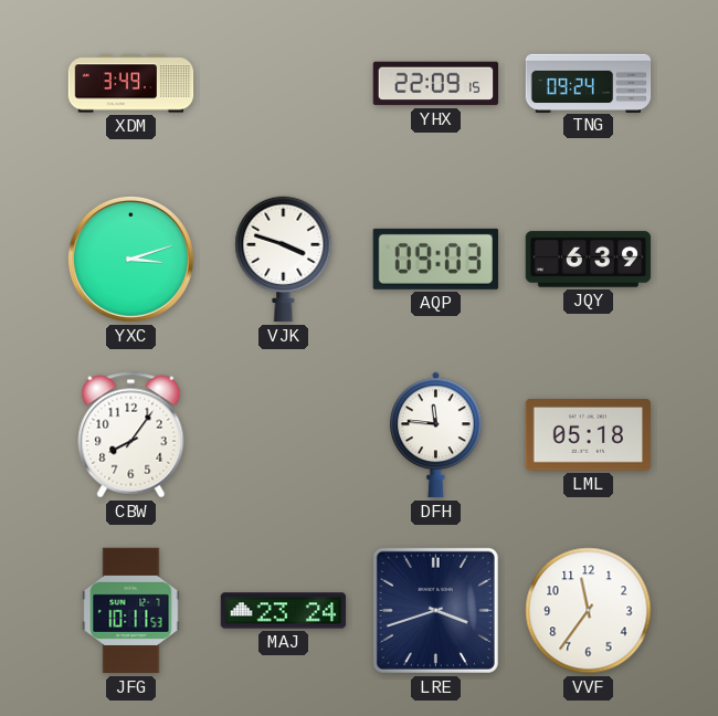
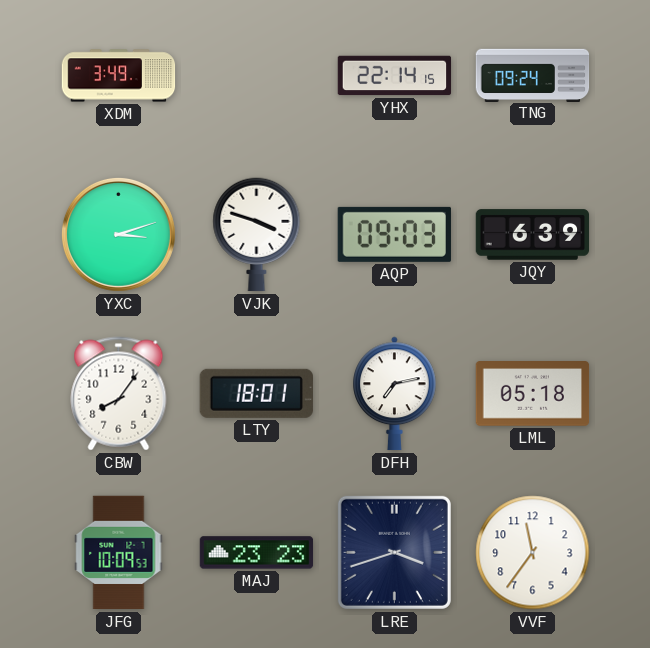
YHX: 22:09 -> 22:14 (395, 76)
LTY: none -> 18:01 (256, 393)
DFH: 11:46 -> 7:13 (395, 394)
JFG: 10:11 -> 10:09 (119, 553)
MAJ: 23:24 -> 23:23 (257, 553)
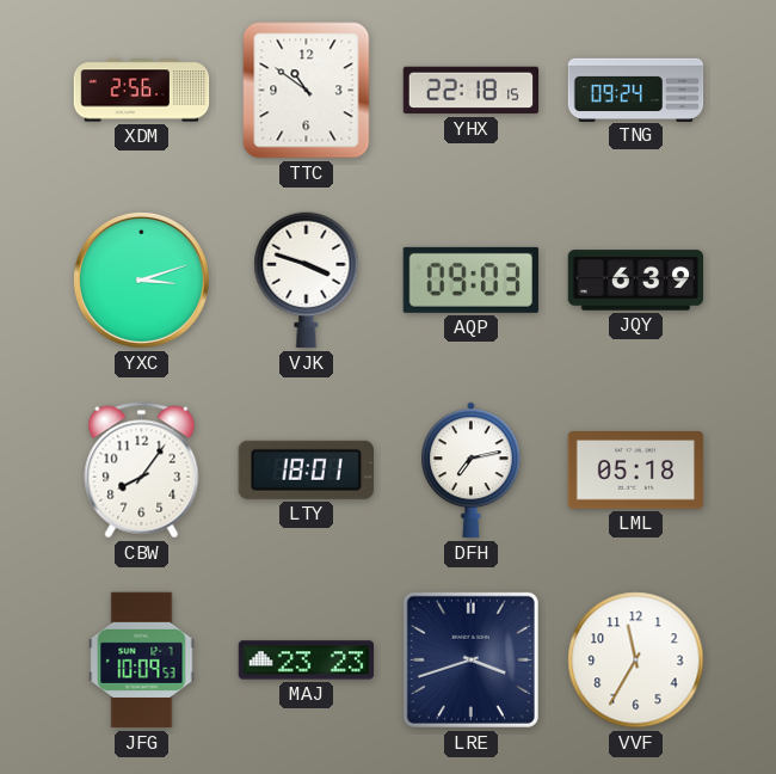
XDM: 3:49 -> 2:56 (142, 91)
TTC: none -> 10:51 (307, 91)
YHX: 22:14 -> 22:18 (472, 91)
VVF: 11:36 -> 11:35 (636, 661)
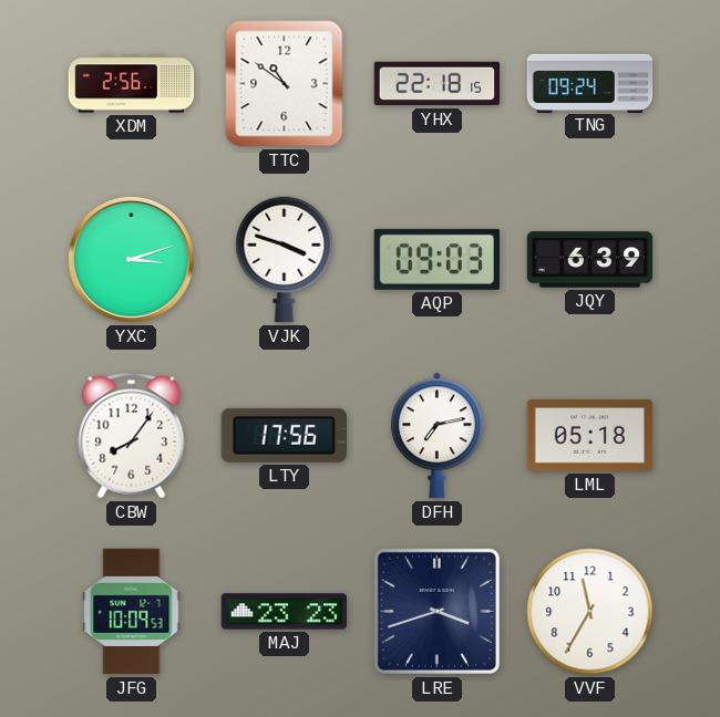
LTY: 18:01 -> 17:56 (284, 435)
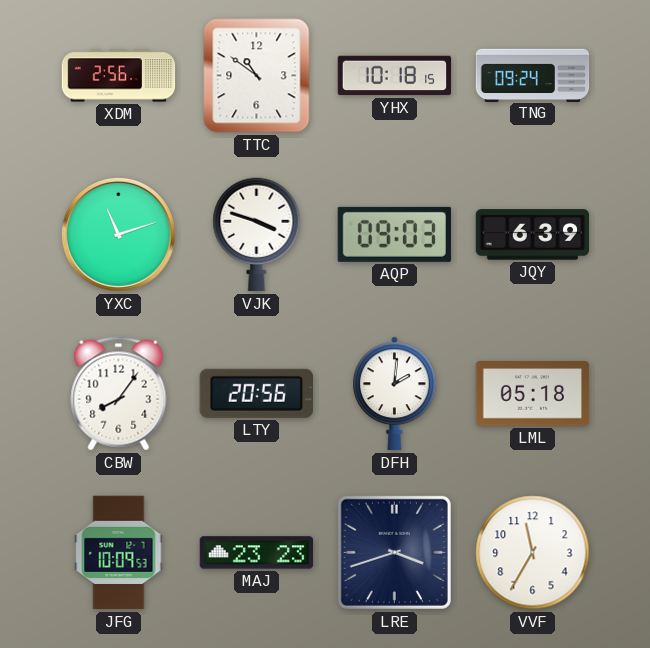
YHX: 22:18 -> 10:18 (395, 76)
YXC: 3:12 -> 11:12 (118, 234)
LTY: 17:56 -> 20:56 (256, 393)
DFH: 7:13 -> 2:01 (395, 394)
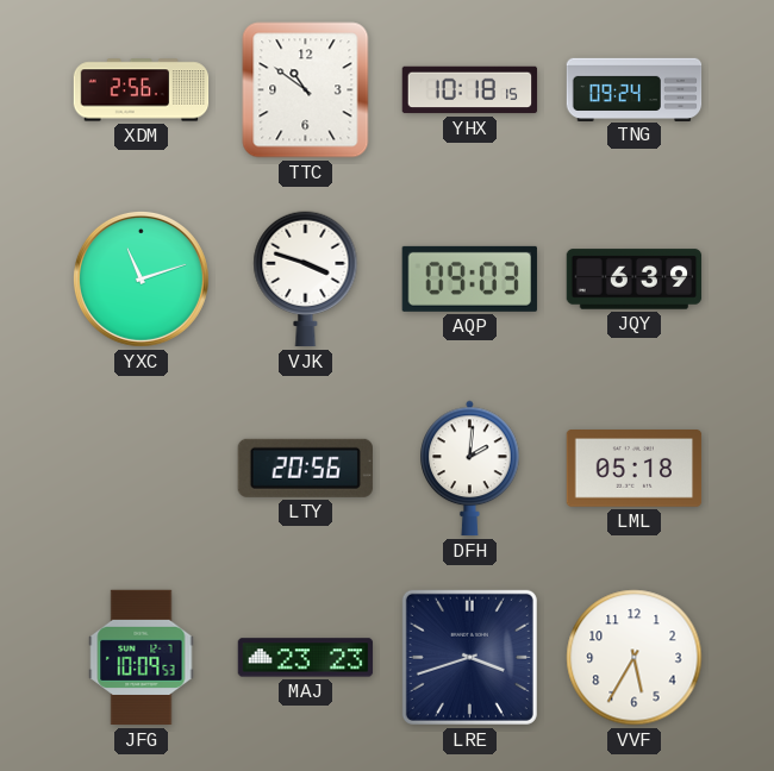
CBW: 8:06 -> none (119, 394)
VVF: 11:35 -> 5:35 (635, 658)
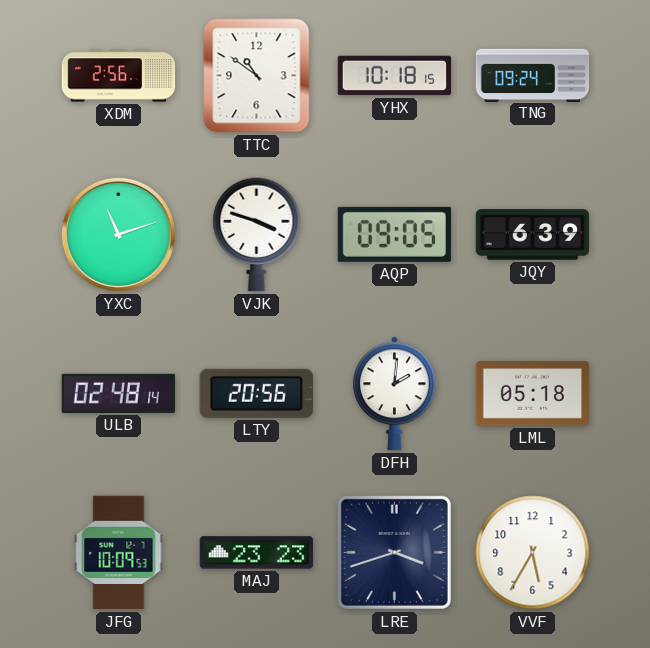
AQP: 09:03 -> 09:05 (394, 234)
ULB: none -> 02:48 (119, 393)
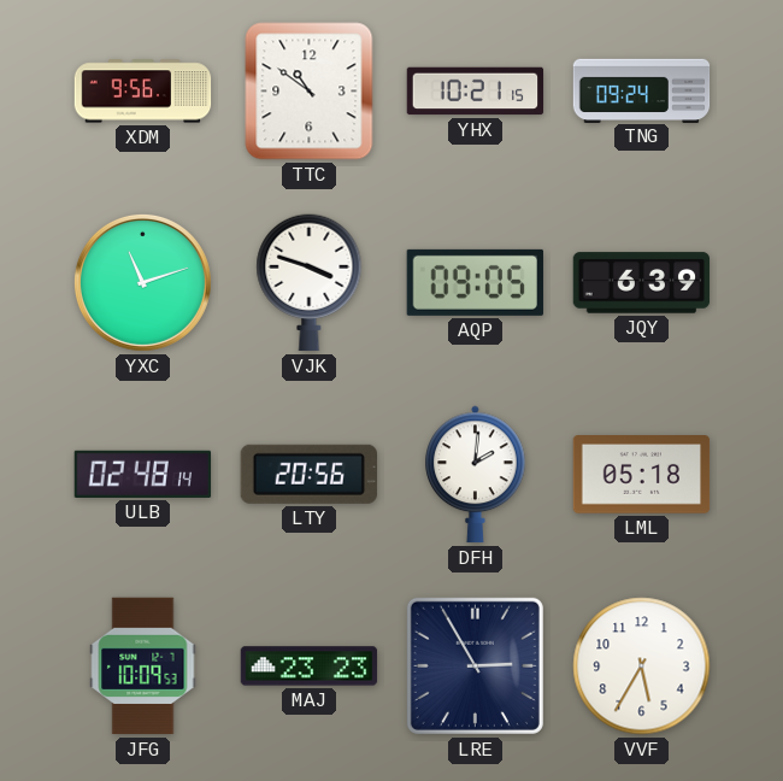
XDM: 2:56 -> 9:56 (143, 92)
YHX: 10:18 -> 10:21 (476, 92)
LRE: 3:42 -> 2:55 (475, 665)
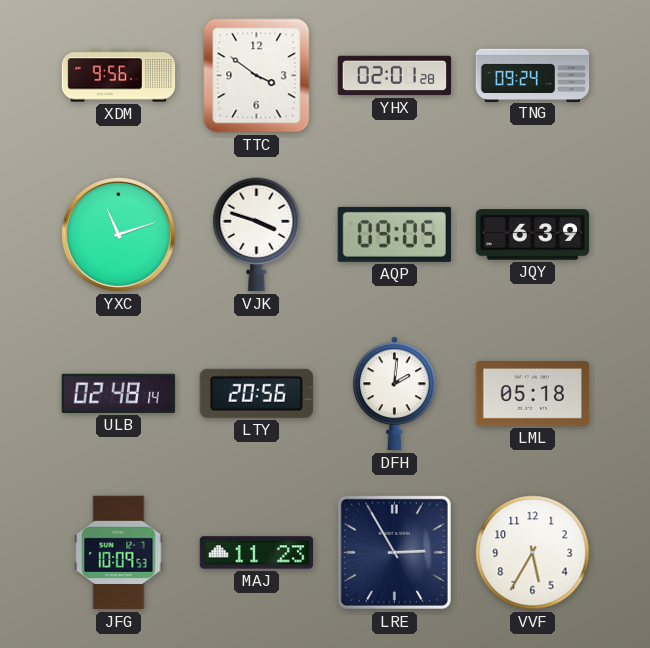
TTC: 10:51 -> 3:51 (257, 76)
YHX: 10:21 -> 02:01 (395, 76)
MAJ: 23:23 -> 11:23 (257, 553)
